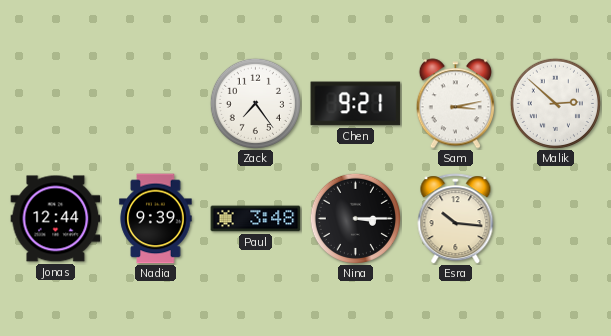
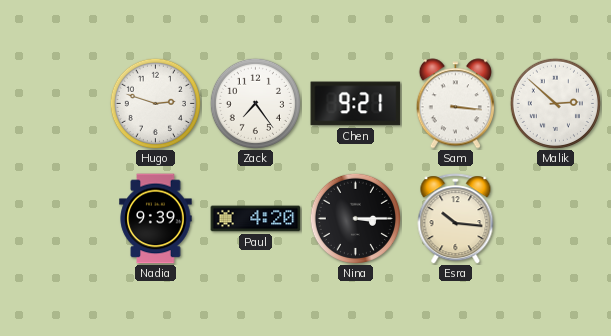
Hugo: none -> 2:48 (155, 103)
Sam: 3:13 -> 3:16 (455, 104)
Jonas: 12:44 -> none (56, 219)
Paul: 3:48 -> 4:20 (256, 219)
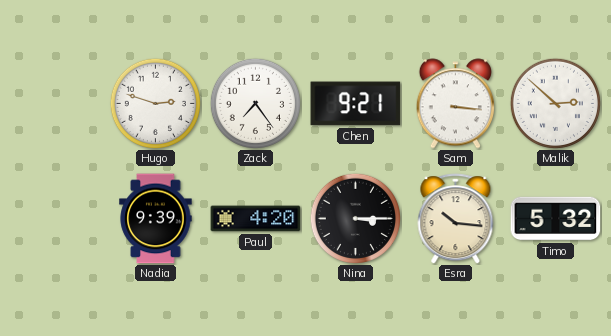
Timo: none -> 5:32 (556, 219)
